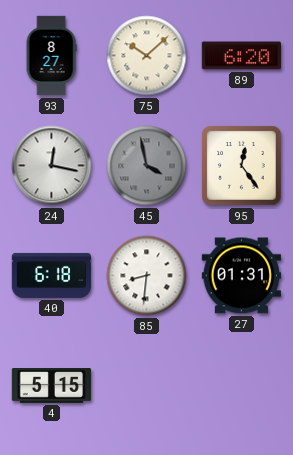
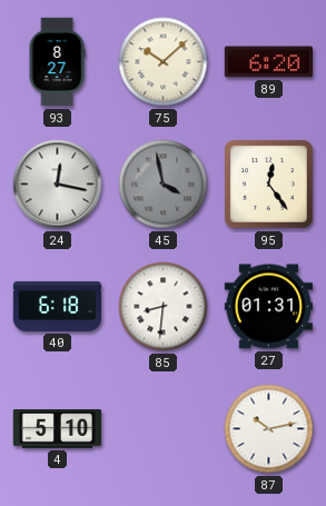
4: 5:15 -> 5:10 (58, 429)
87: none -> 10:13 (269, 429)
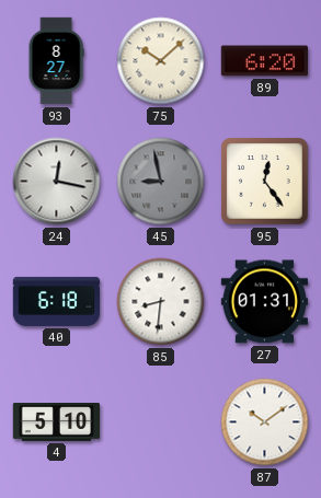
45: 3:58 -> 8:58 (161, 182)
87: 10:13 -> 10:09 (265, 422)
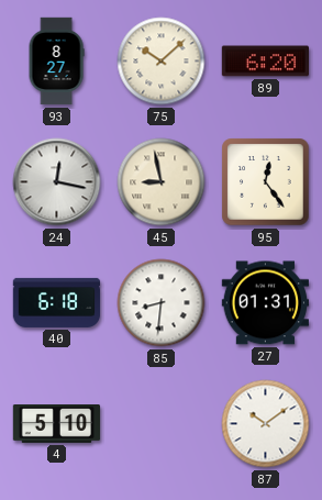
45 dial: grey -> cream (162, 182)
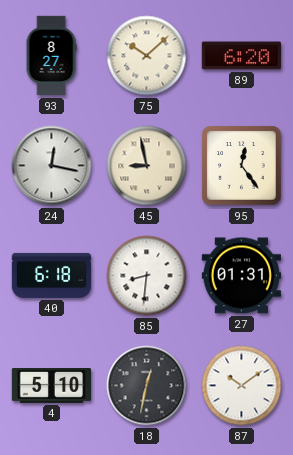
18: none -> 12:32 (147, 386)
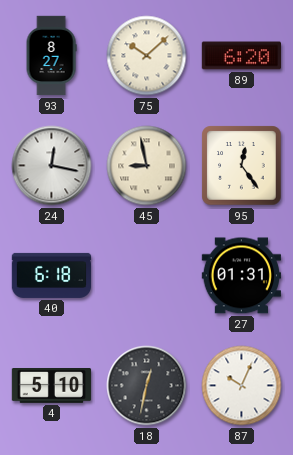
85: 8:31 -> none (147, 276)
87: 10:09 -> 10:04 (242, 386)
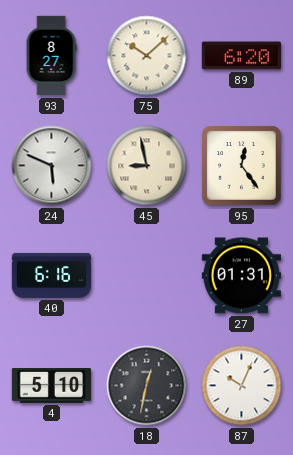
24: 12:17 -> 5:49 (52, 166)
40: 6:18 -> 6:16 (52, 275)
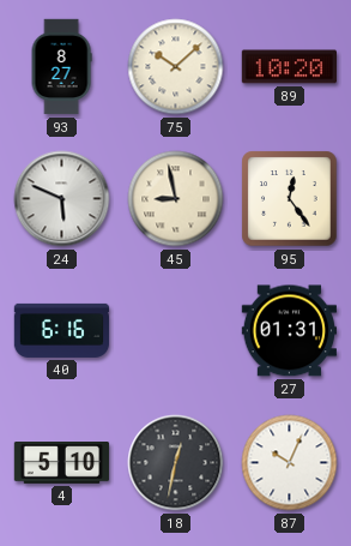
89: 6:20 -> 10:20 (289, 67)
